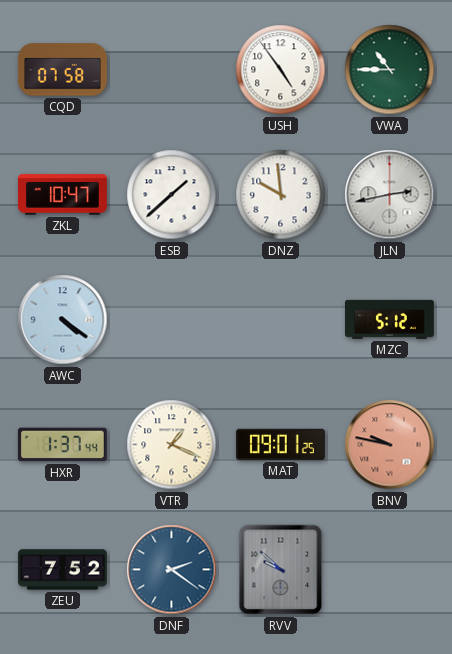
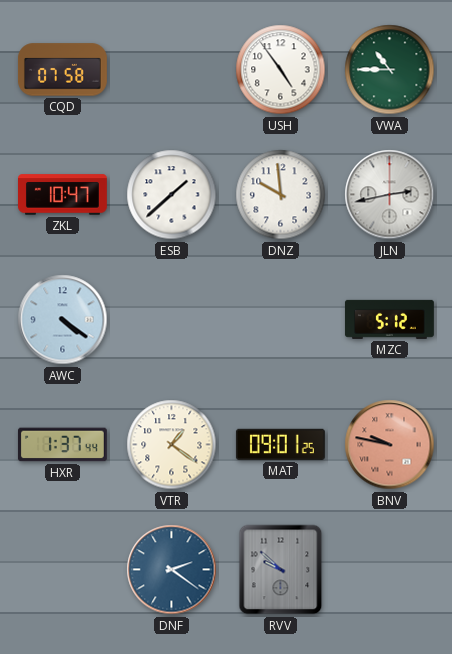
VTR: 1:19 -> 1:21 (172, 445)
ZEU: 7:52 -> none (63, 570)
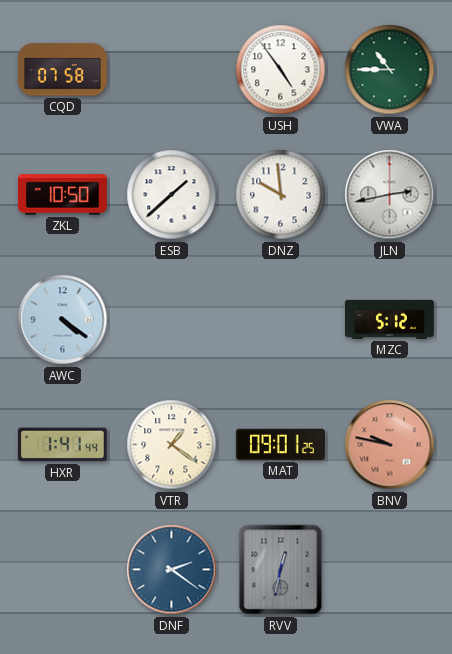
ZKL: 10:47 -> 10:50 (63, 195)
HXR: 1:37 -> 1:41 (62, 445)
RVV: 9:52 -> 12:32 (281, 570)
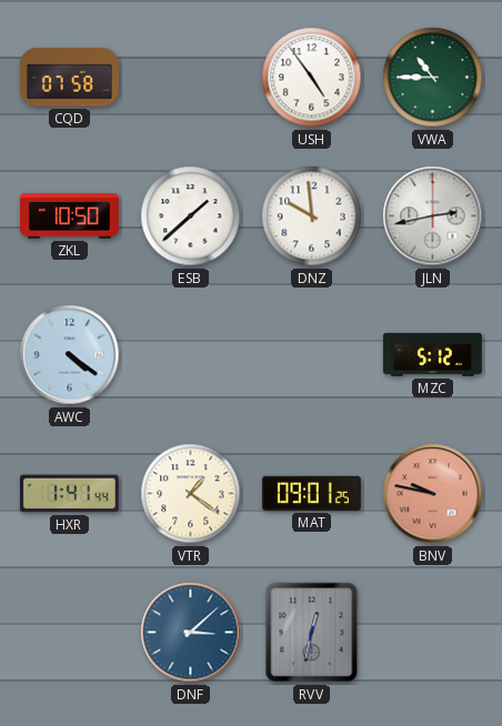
DNF: 2:21 -> 3:08 (191, 633)
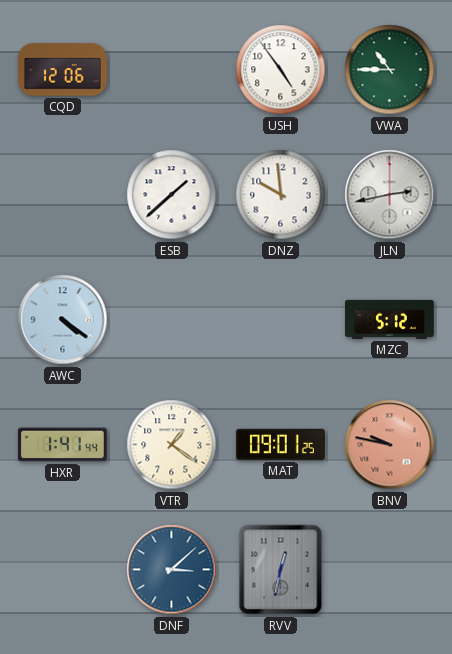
CQD: 07:58 -> 12:06 (62, 70)
ZKL: 10:50 -> none (70, 216)
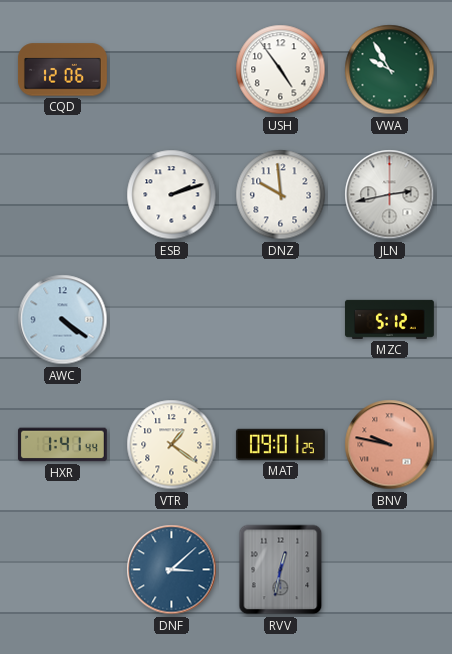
VWA: 10:45 -> 9:55 (390, 70)
ESB: 1:38 -> 2:12 (172, 195)
